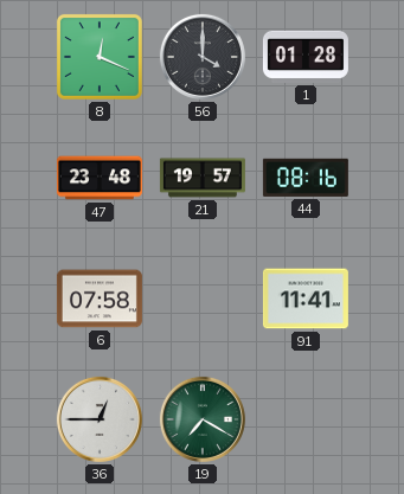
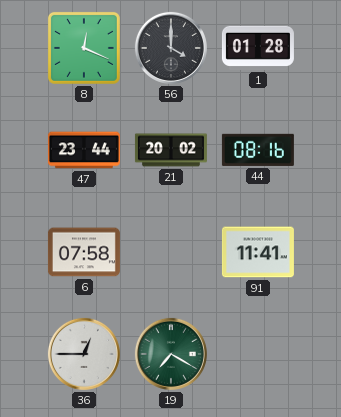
47: 23:48 -> 23:44 (84, 150)
21: 19:57 -> 20:02 (171, 150)
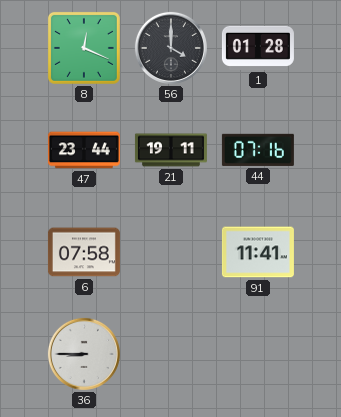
21: 20:02 -> 19:11 (171, 150)
44: 08:16 -> 07:16 (258, 150)
36: 12:45 -> 8:45 (84, 354)
19: 7:20 -> none (171, 354)
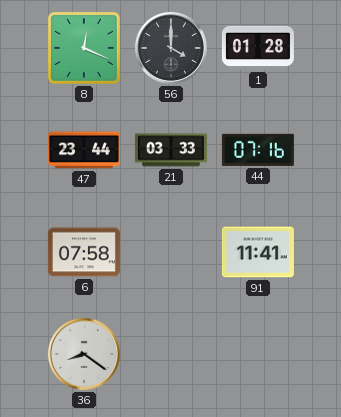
21: 19:11 -> 03:33 (171, 150)
36: 8:45 -> 8:21 (84, 354)
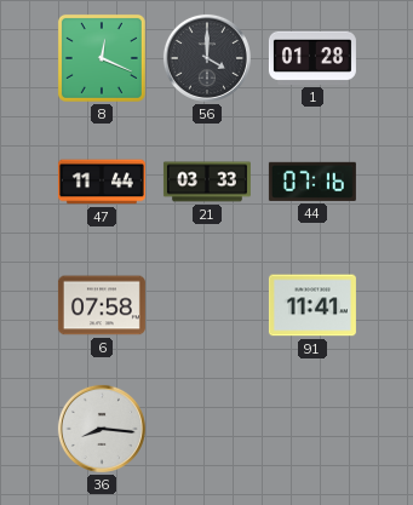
47: 23:44 -> 11:44 (102, 182)
36: 8:21 -> 8:16 (102, 429)
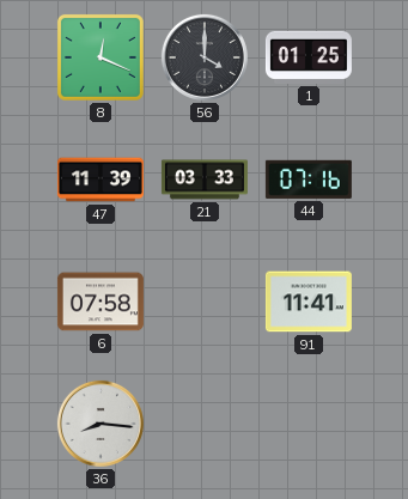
1: 01:28 -> 01:25 (309, 57)
47: 11:44 -> 11:39 (101, 179)
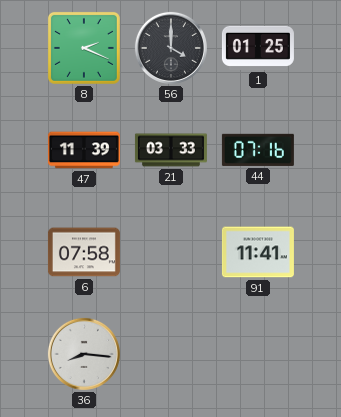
8: 12:19 -> 2:19 (84, 48)
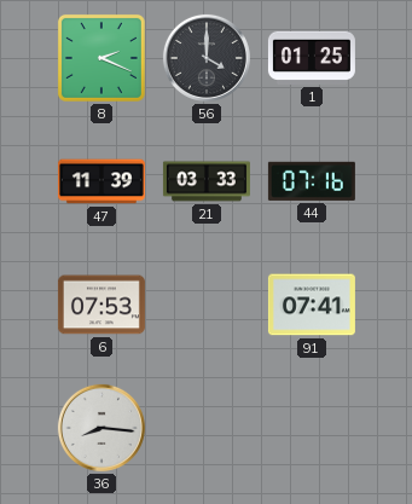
6: 07:58 -> 07:53 (101, 305)
91: 11:41 -> 07:41 (312, 305)
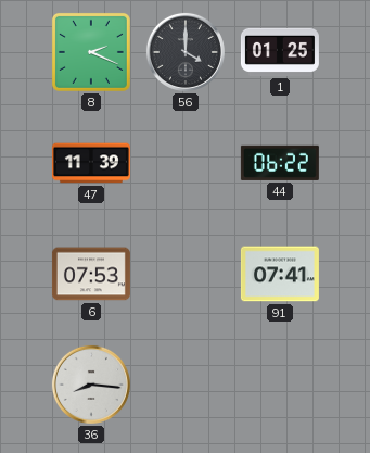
21: 03:33 -> none (207, 181)
44: 07:16 -> 06:22 (280, 163)
